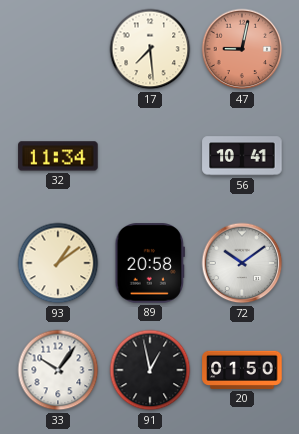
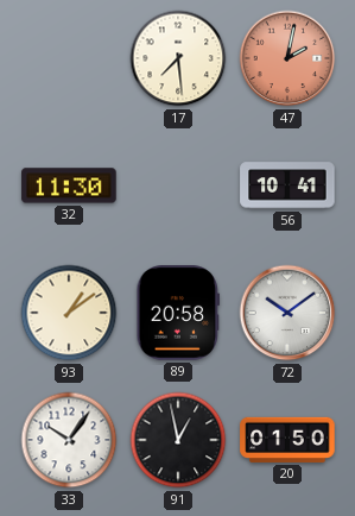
47: 9:02 -> 2:02 (287, 58)
32: 11:34 -> 11:30 (69, 185)
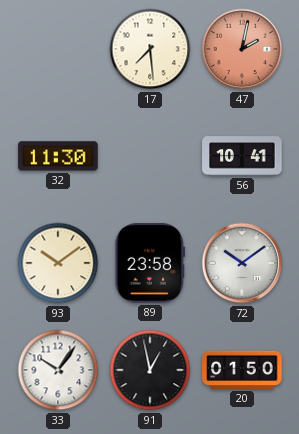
93: 1:09 -> 10:09 (58, 263)
89: 20:58 -> 23:58 (149, 263)
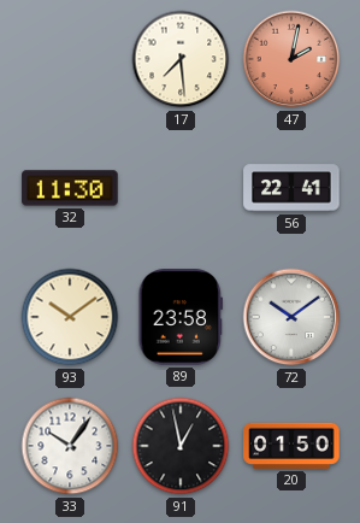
56: 10:41 -> 22:41 (291, 188)
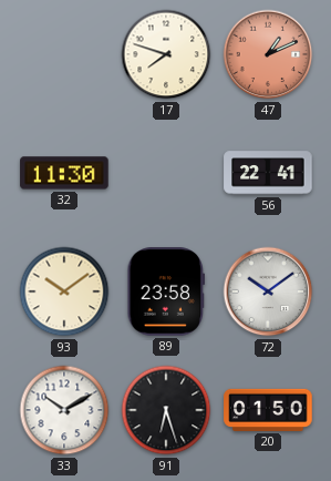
17: 7:29 -> 7:48 (166, 54)
47: 2:02 -> 1:11 (268, 54)
33: 10:06 -> 10:10 (64, 410)
91: 12:58 -> 6:27 (166, 410)
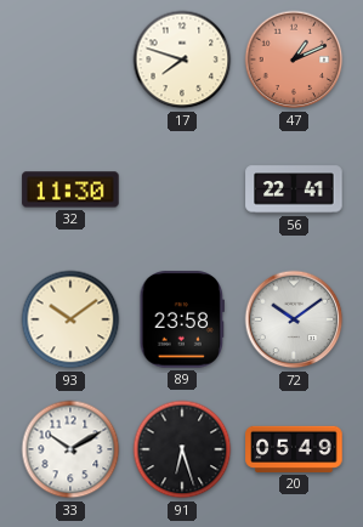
20: 01:50 -> 05:49 (294, 449)
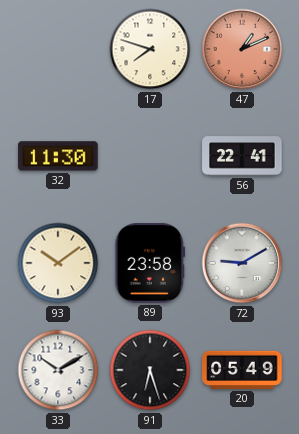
72: 10:09 -> 9:10 (242, 263)
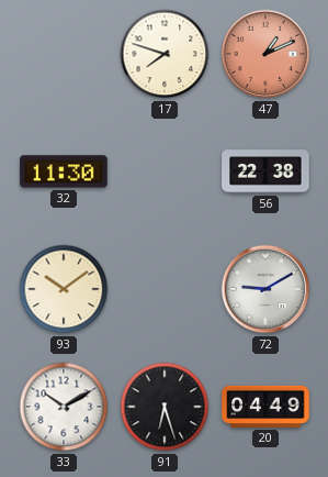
56: 22:41 -> 22:38 (265, 171)
89: 23:58 -> none (149, 263)
20: 05:49 -> 04:49 (265, 407)
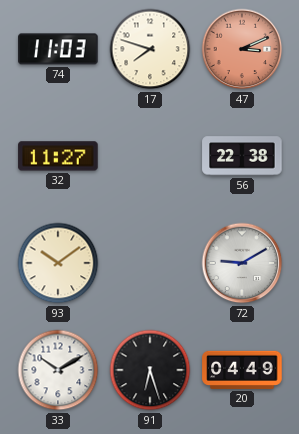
74: none -> 11:03 (58, 49)
47: 1:11 -> 3:11 (242, 49)
32: 11:30 -> 11:27 (58, 156)
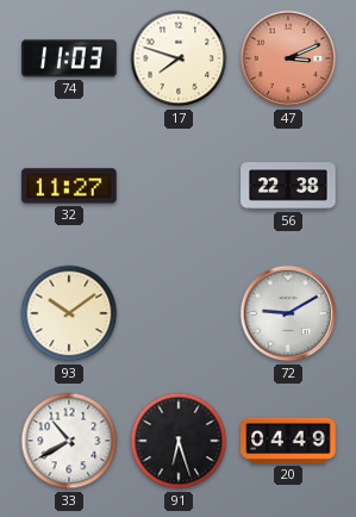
33: 10:10 -> 10:40 (69, 441)
